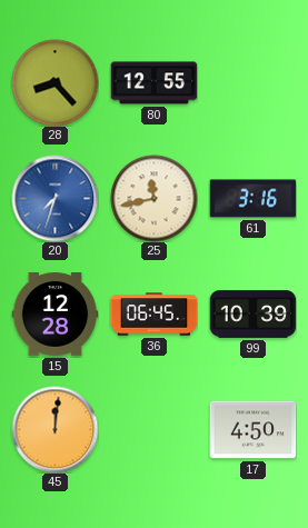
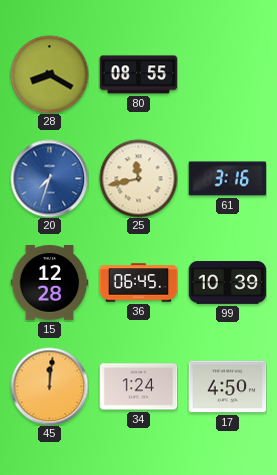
28: 8:23 -> 8:20 (49, 74)
80: 12:55 -> 08:55 (138, 75)
34: none -> 1:24 (138, 387)
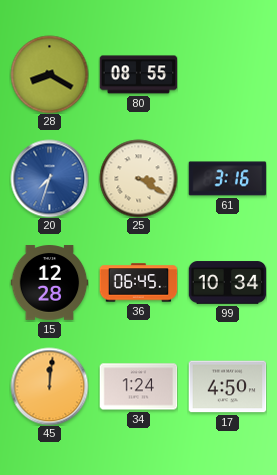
25: 11:43 -> 3:20 (138, 178)
99: 10:39 -> 10:34 (227, 283)
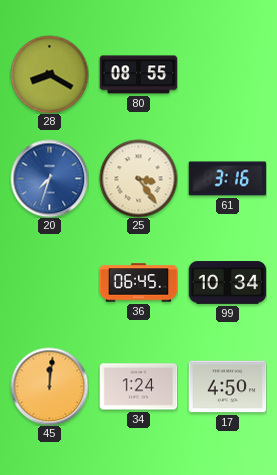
25: 3:20 -> 3:24 (138, 178)
15: 12:28 -> none (49, 283)
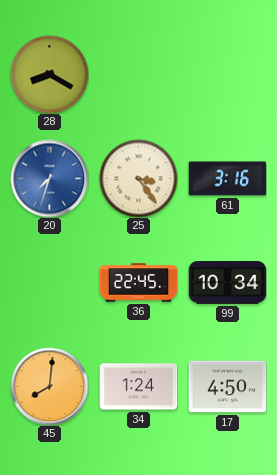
80: 08:55 -> none (138, 75)
36: 06:45 -> 22:45 (138, 283)
45: 12:01 -> 8:01 (49, 386)
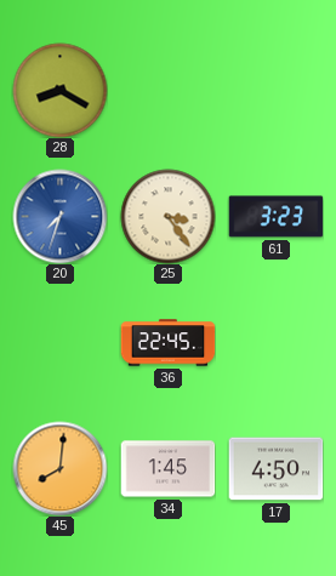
61: 3:16 -> 3:23 (275, 217)
99: 10:34 -> none (227, 283)
34: 1:24 -> 1:45 (167, 469)
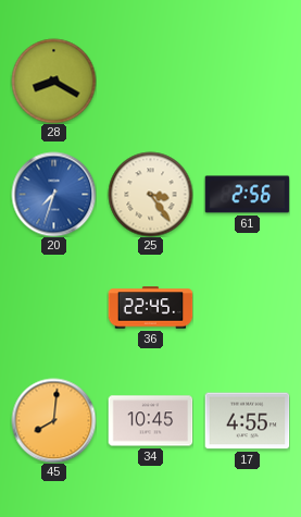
61: 3:23 -> 2:56 (247, 195)
34: 1:45 -> 10:45 (150, 421)
17: 4:50 -> 4:55 (247, 421)
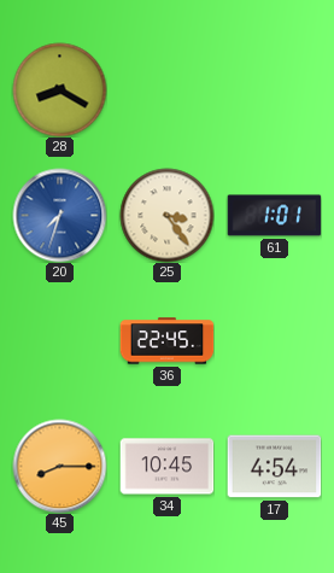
61: 2:56 -> 1:01 (274, 216)
45: 8:01 -> 8:15 (59, 466)
17: 4:55 -> 4:54 (274, 467)
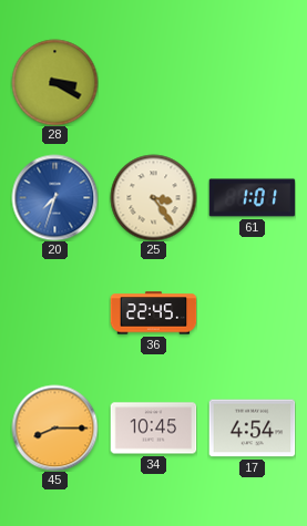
28: 8:20 -> 3:20 (54, 82)
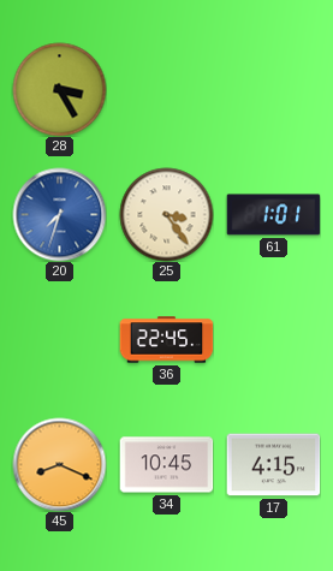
28: 3:20 -> 3:25 (59, 89)
45: 8:15 -> 8:19 (59, 464)
17: 4:54 -> 4:15 (273, 465)
